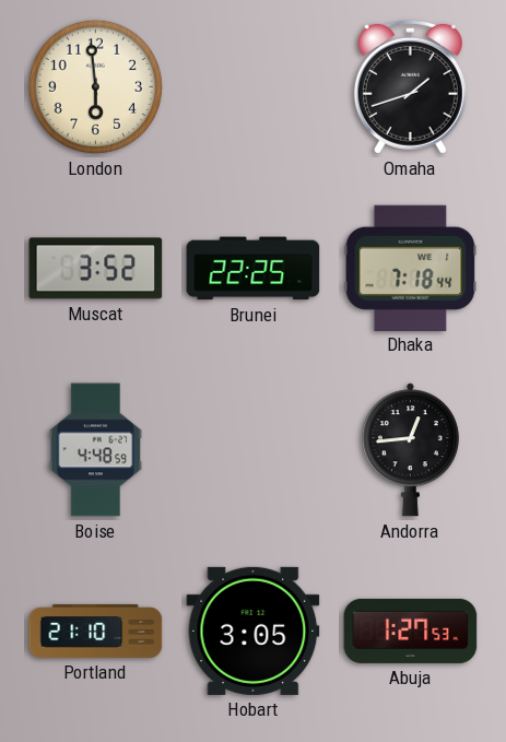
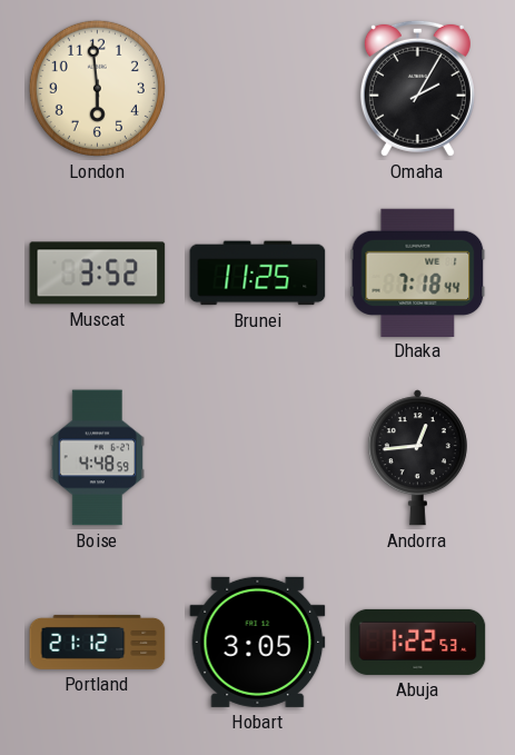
Omaha: 1:42 -> 2:05 (417, 88)
Brunei: 22:25 -> 11:25 (258, 274)
Portland: 21:10 -> 21:12 (98, 642)
Abuja: 1:27 -> 1:22 (418, 642)
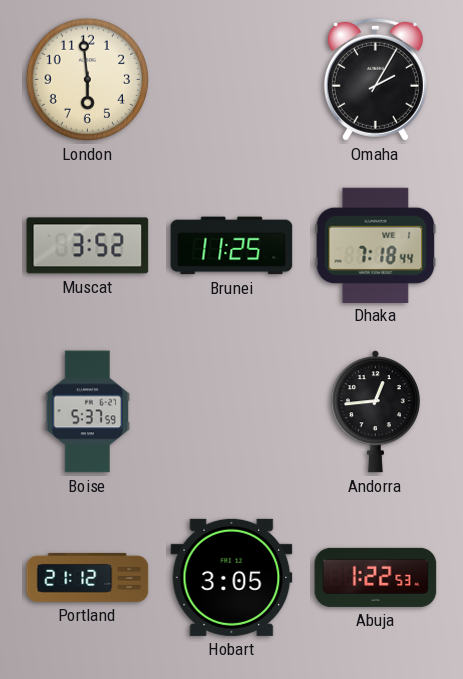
Boise: 4:48 -> 5:37 (88, 412)
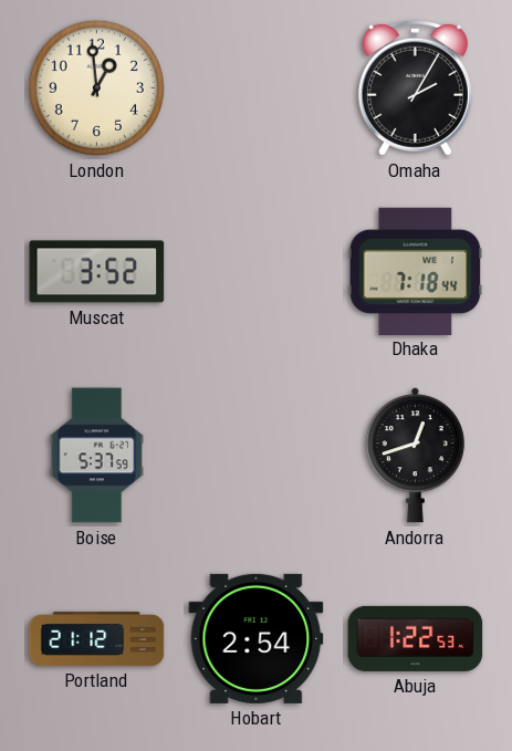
London: 5:59 -> 12:59 (96, 87)
Brunei: 11:25 -> none (232, 246)
Andorra: 12:44 -> 12:42 (415, 456)
Hobart: 3:05 -> 2:54 (257, 638)
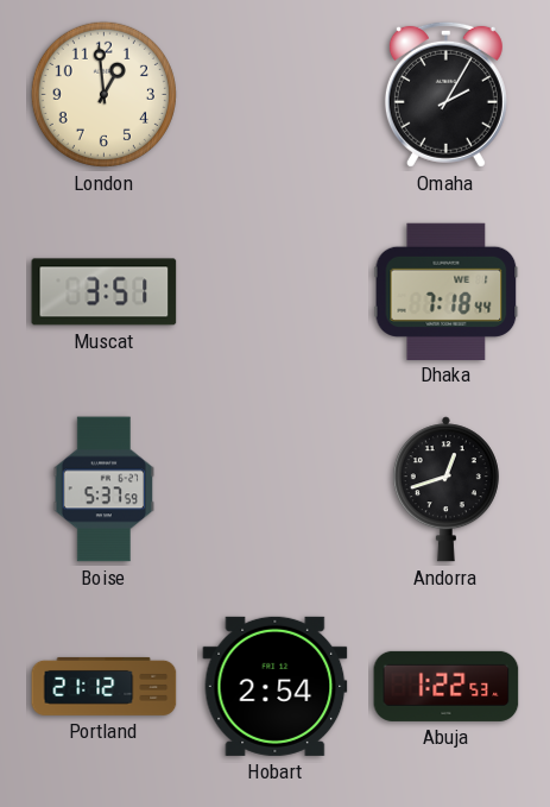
Muscat: 3:52 -> 3:51 (105, 292)
